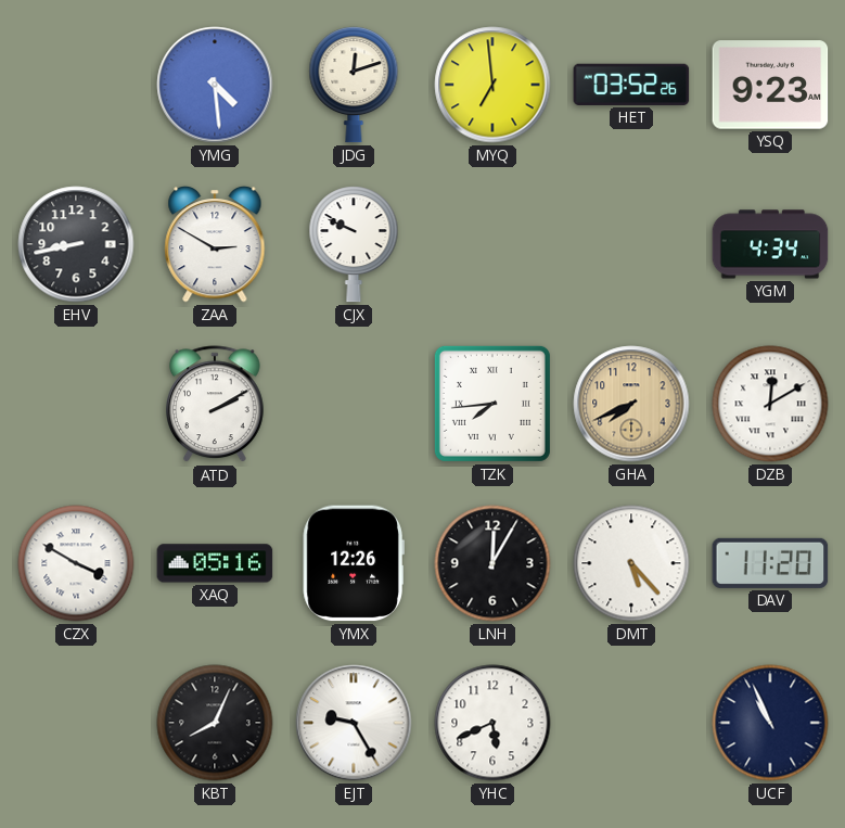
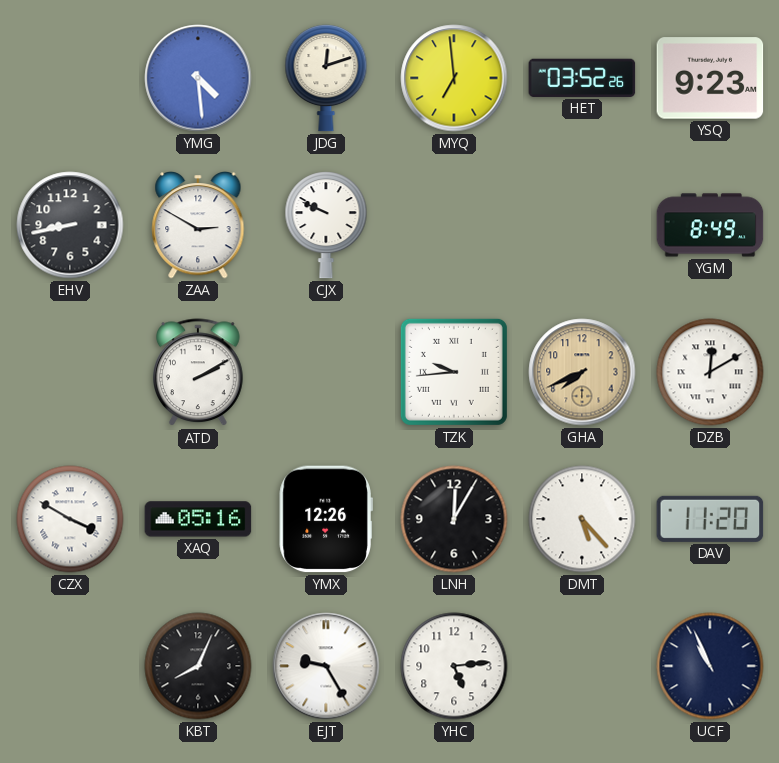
YGM: 4:34 -> 8:49 (710, 225)
TZK: 7:44 -> 9:44 (454, 372)
YHC: 5:41 -> 5:14 (454, 666)
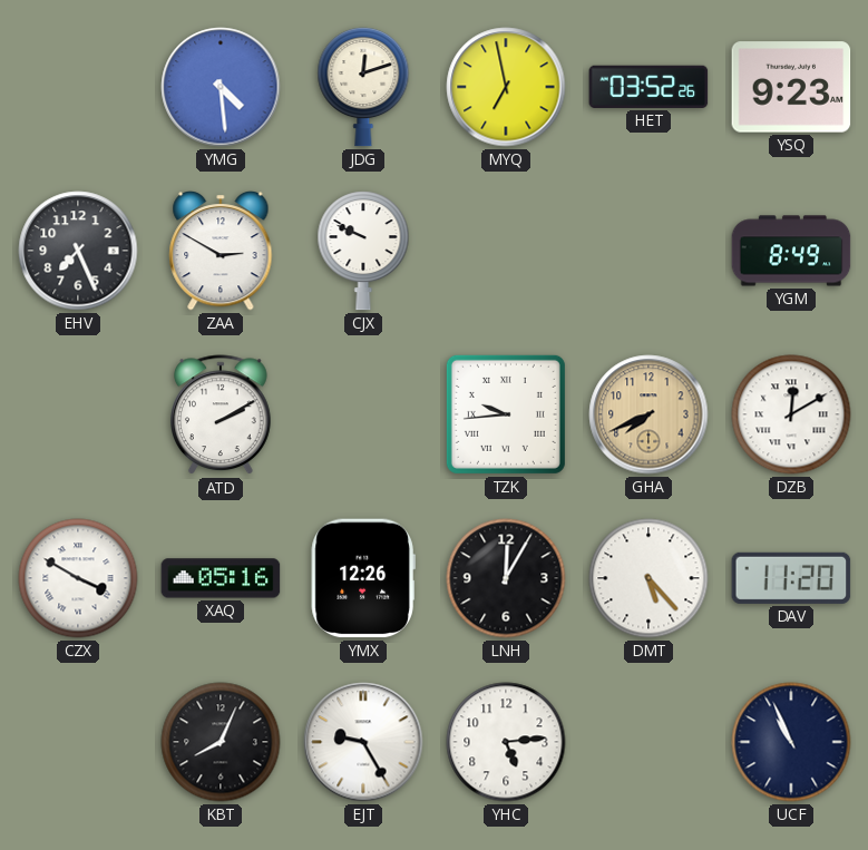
MYQ: 6:59 -> 6:58 (506, 87)
EHV: 8:43 -> 7:26 (78, 251)
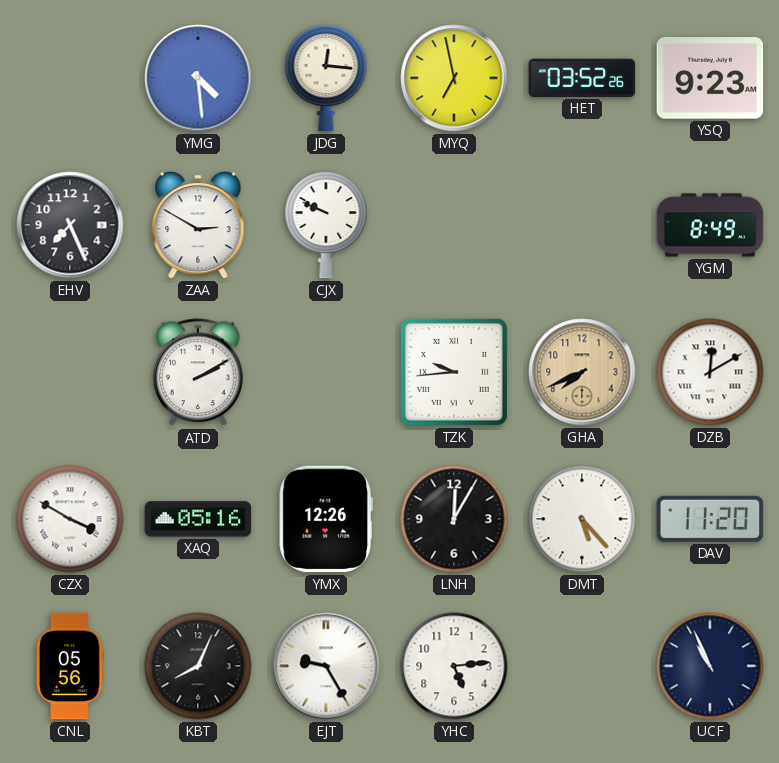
JDG: 12:12 -> 12:16 (326, 78)
CNL: none -> 05:56 (70, 666)
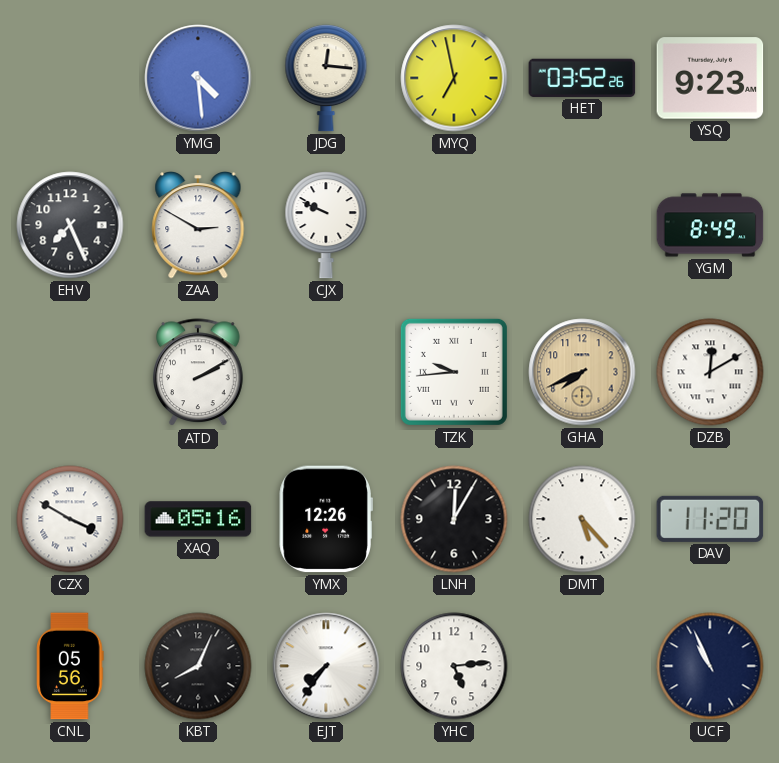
EJT: 9:25 -> 7:36 (326, 666)
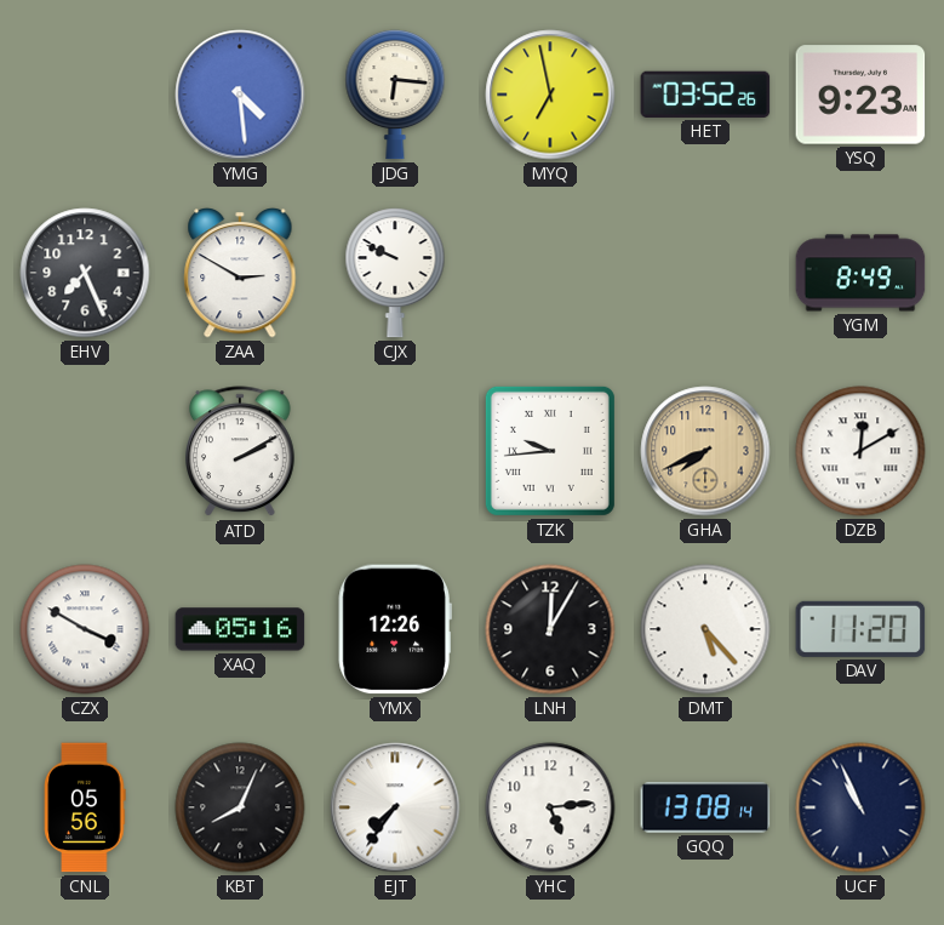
JDG: 12:16 -> 6:16 (395, 95)
GQQ: none -> 13:08 (705, 807)
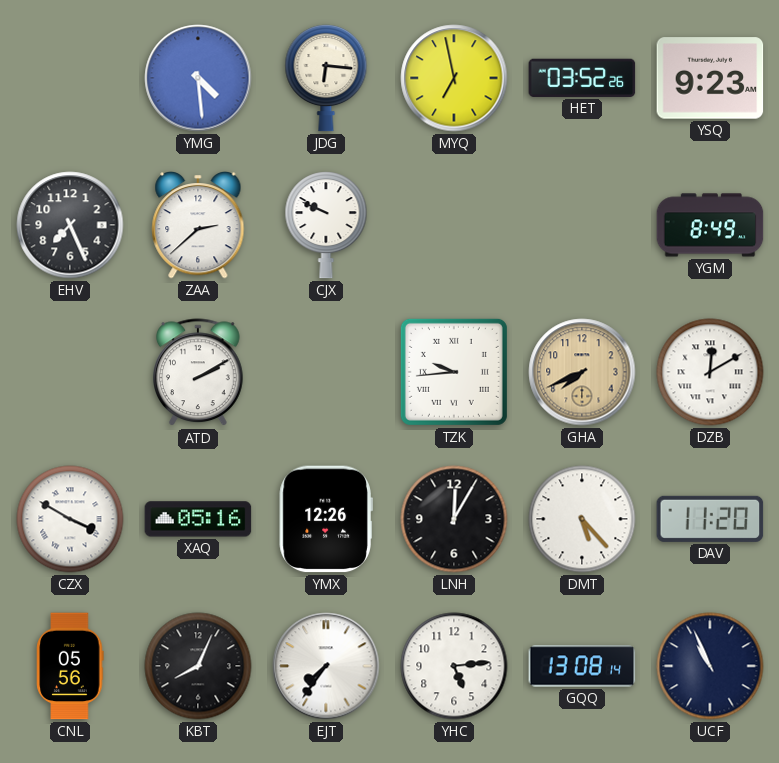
ZAA: 2:50 -> 2:38 (198, 226)
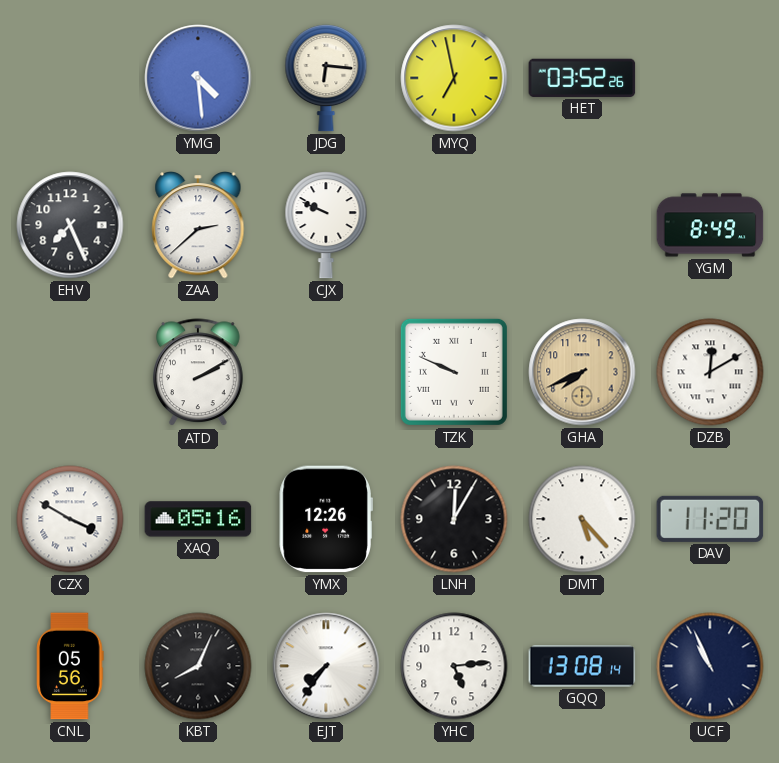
YSQ: 9:23 -> none (710, 78)
TZK: 9:44 -> 9:49 (454, 372)
